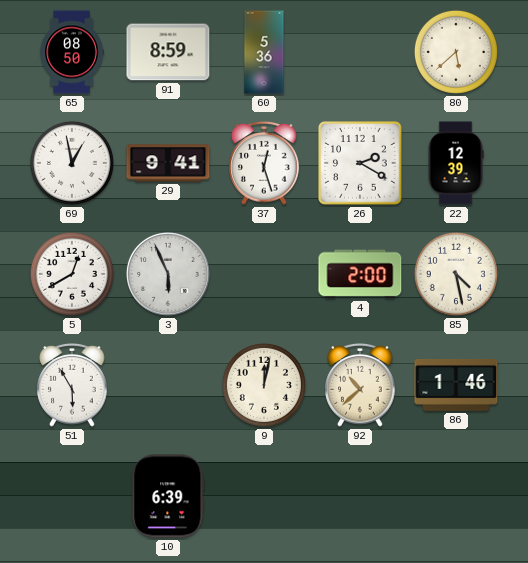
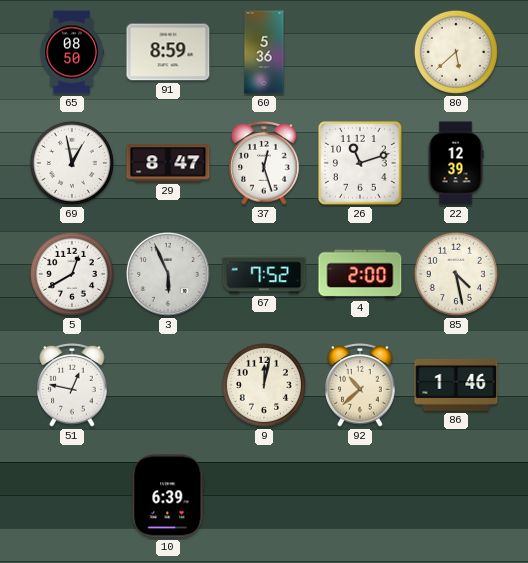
29: 9:41 -> 8:47 (168, 163)
26: 2:20 -> 11:12 (360, 163)
67: none -> 7:52 (264, 274)
51: 5:55 -> 12:47 (72, 385)
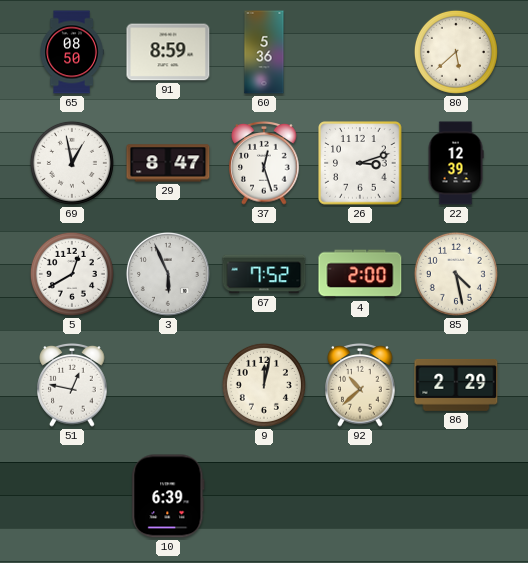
26: 11:12 -> 3:12 (360, 163)
86: 1:46 -> 2:29 (456, 385)
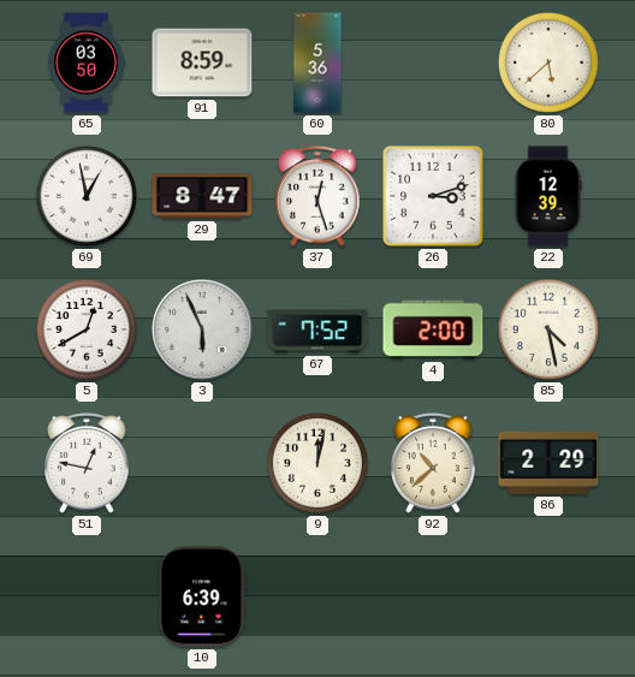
65: 08:50 -> 03:50 (87, 63)
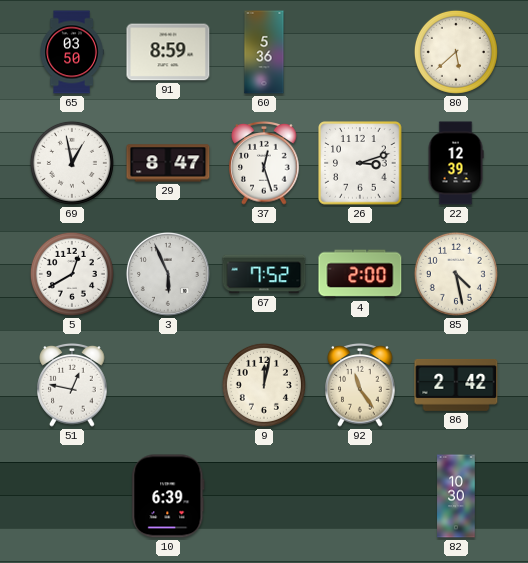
92: 10:38 -> 11:24 (360, 385)
86: 2:29 -> 2:42 (456, 385)
82: none -> 10:30 (456, 496)
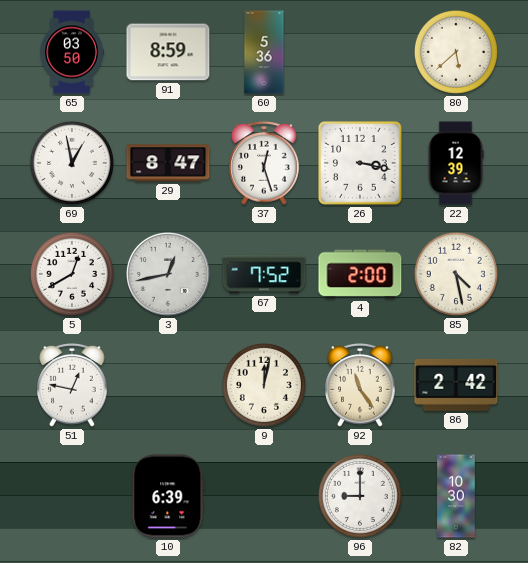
26: 3:12 -> 3:17 (360, 163)
3: 5:56 -> 12:43 (168, 274)
96: none -> 9:00 (360, 496)
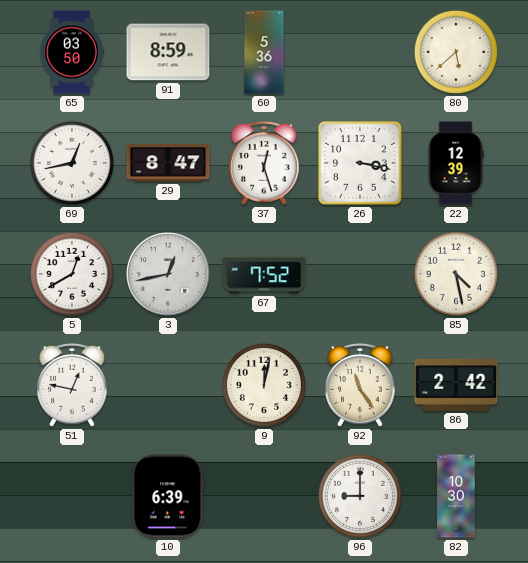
69: 12:58 -> 12:43 (72, 163)
4: 2:00 -> none (360, 274)
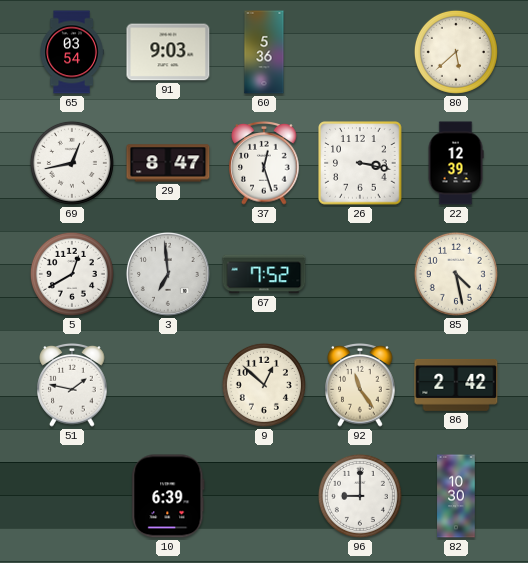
65: 03:50 -> 03:54 (72, 52)
91: 8:59 -> 9:03 (168, 52)
3: 12:43 -> 6:59 (168, 274)
51: 12:47 -> 1:47 (72, 385)
9: 12:02 -> 12:52 (264, 385)
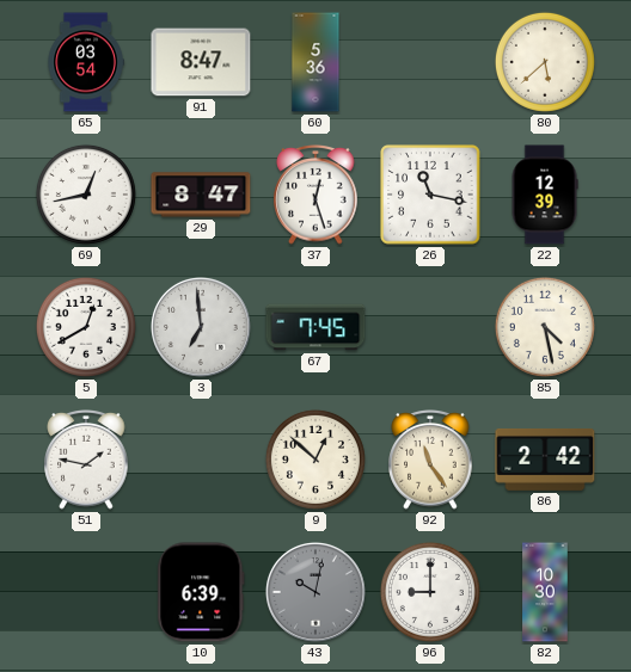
91: 9:03 -> 8:47 (201, 62)
26: 3:17 -> 11:17 (430, 195)
67: 7:52 -> 7:45 (315, 327)
43: none -> 10:02 (315, 592)
